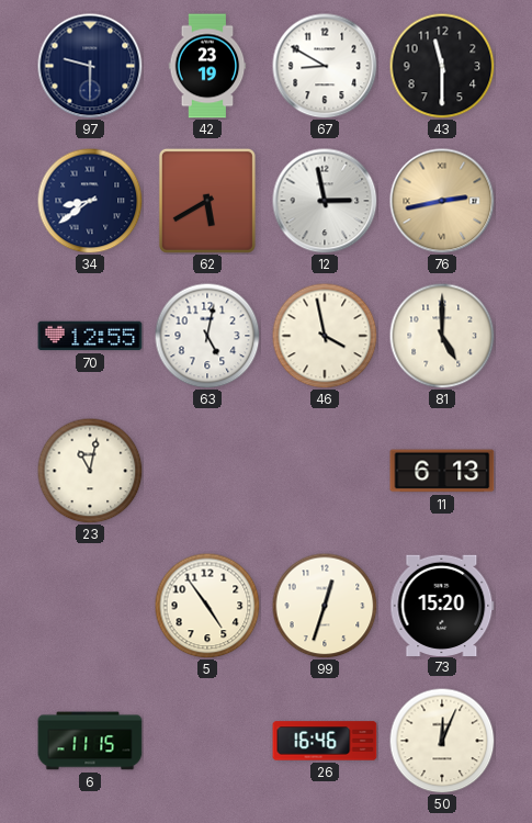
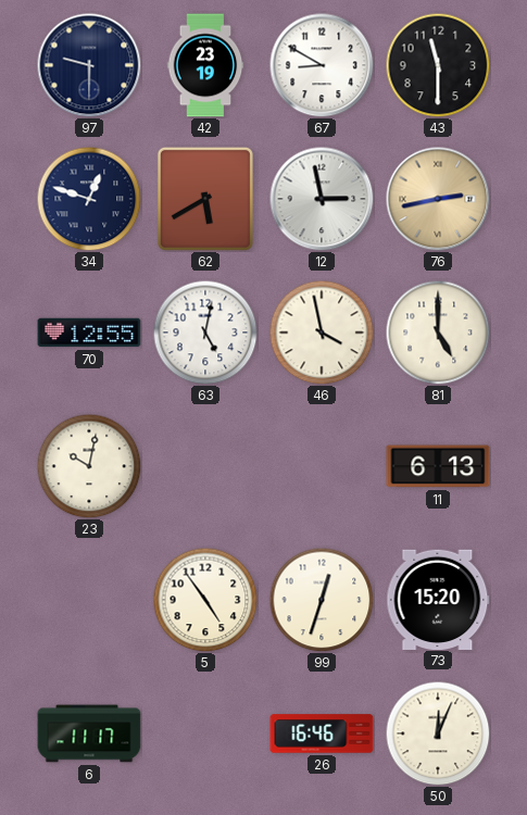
34: 8:39 -> 12:48 (89, 199)
23: 11:02 -> 10:02 (89, 466)
6: 11:15 -> 11:17 (89, 733)
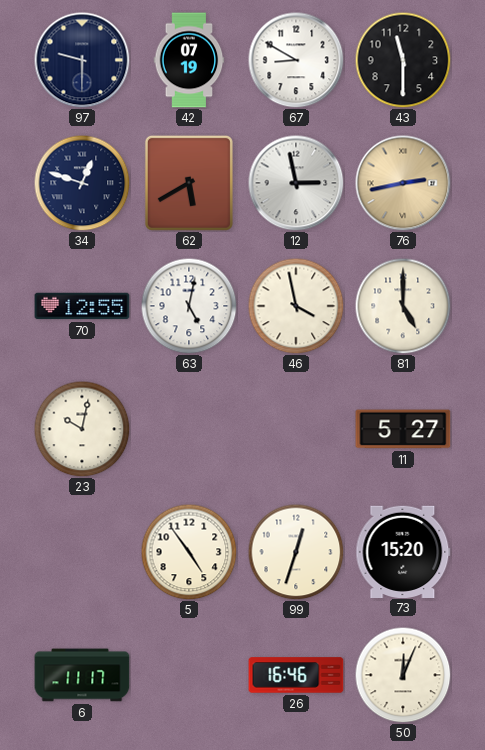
42: 23:19 -> 07:19 (189, 60)
11: 6:13 -> 5:27 (403, 429)
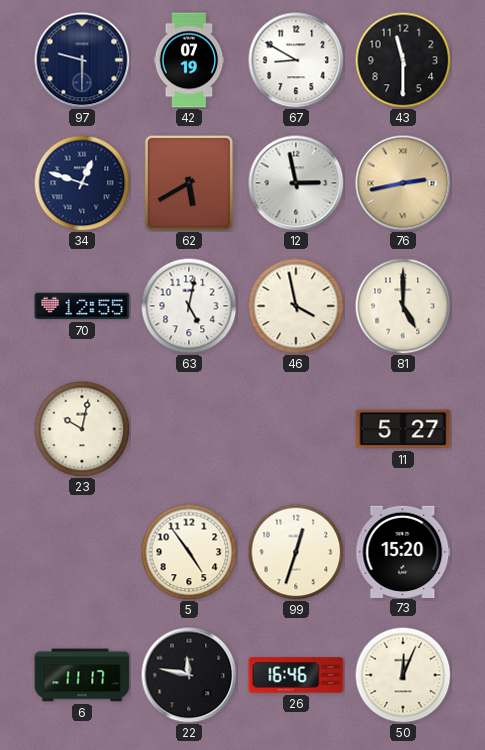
22: none -> 11:47 (189, 675)
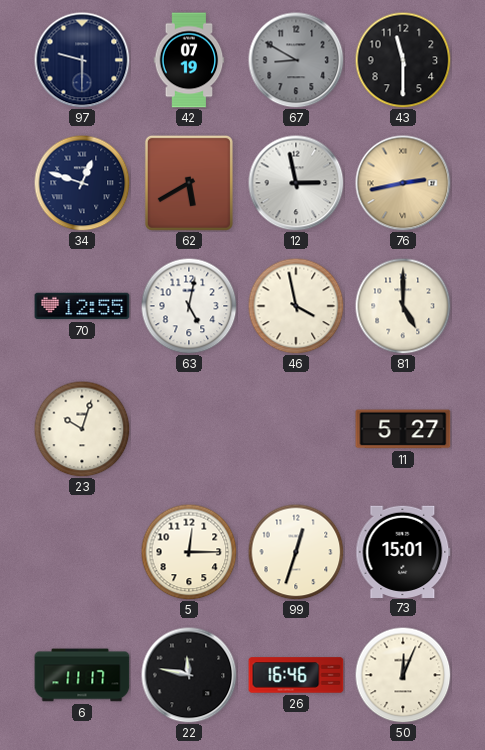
67 dial: white -> grey (296, 60)
23: 10:02 -> 10:03 (82, 429)
5: 4:54 -> 12:15 (189, 552)
73: 15:20 -> 15:01 (403, 551)
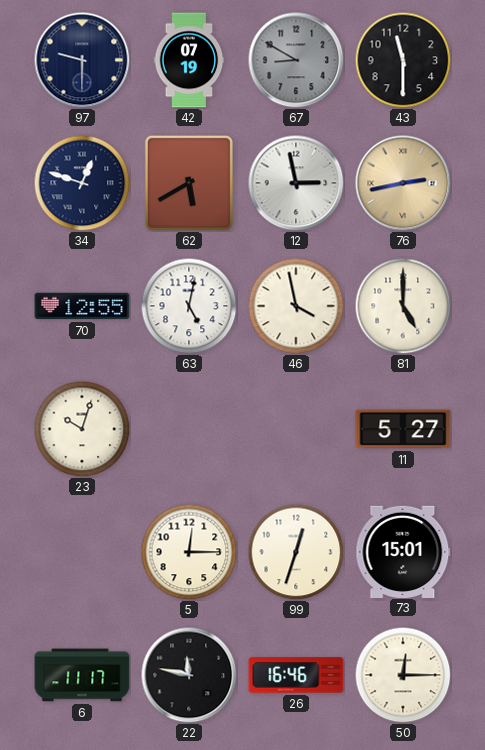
50: 12:04 -> 12:15 (403, 675)
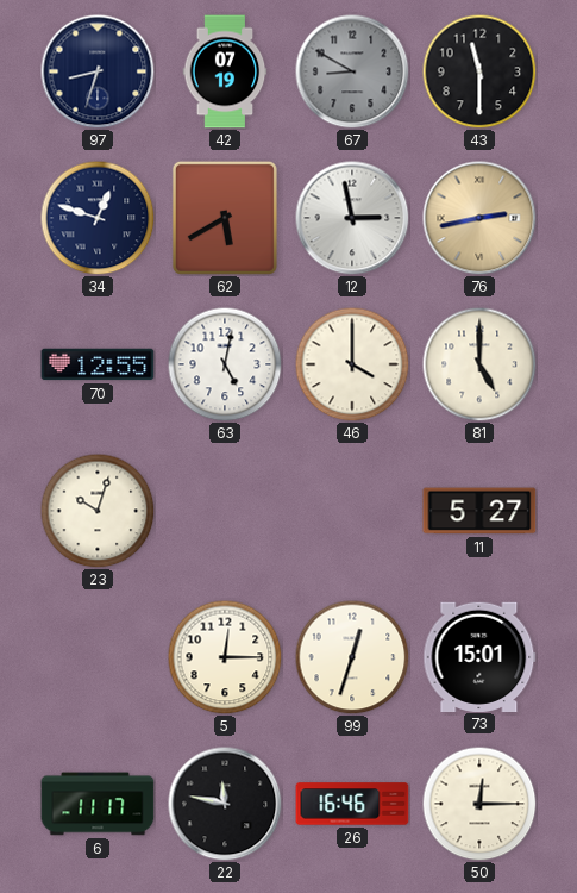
97: 9:30 -> 8:33 (98, 71)
46: 3:58 -> 4:00 (352, 364)
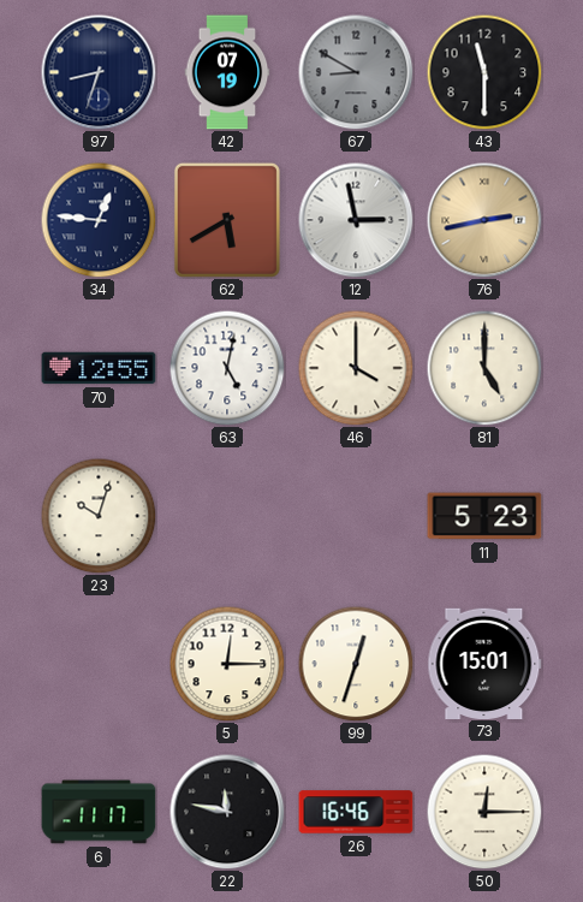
34: 12:48 -> 12:46 (99, 220)
11: 5:27 -> 5:23 (484, 516)
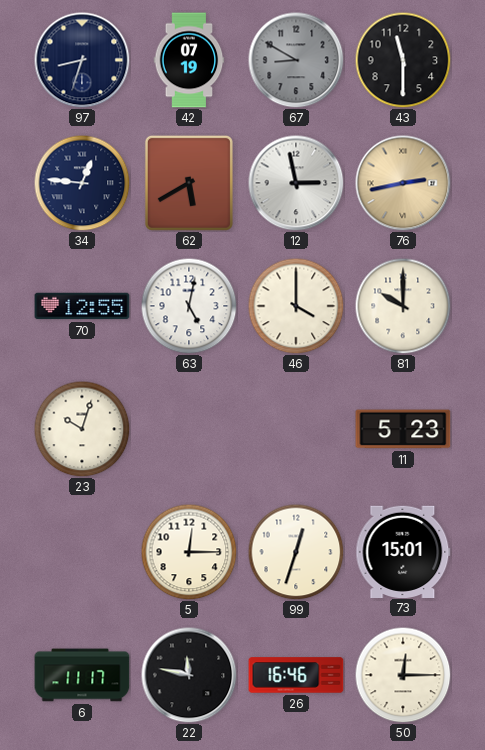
81: 5:00 -> 10:00 (403, 306)
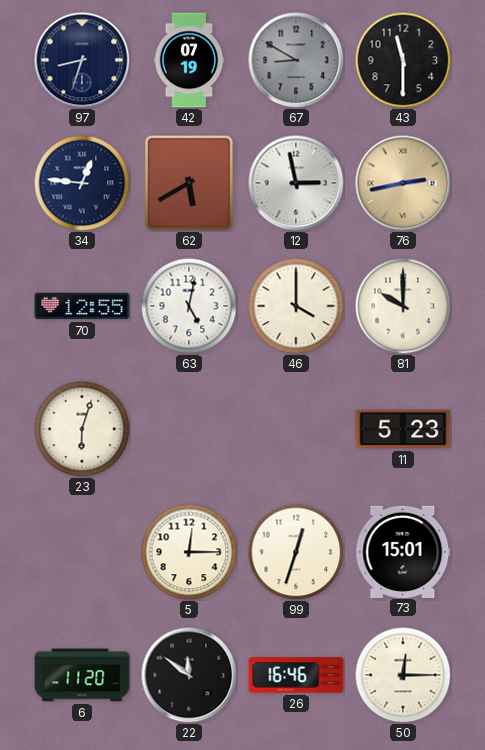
23: 10:03 -> 6:03 (82, 429)
6: 11:17 -> 11:20 (82, 675)
22: 11:47 -> 11:51 (189, 675)
